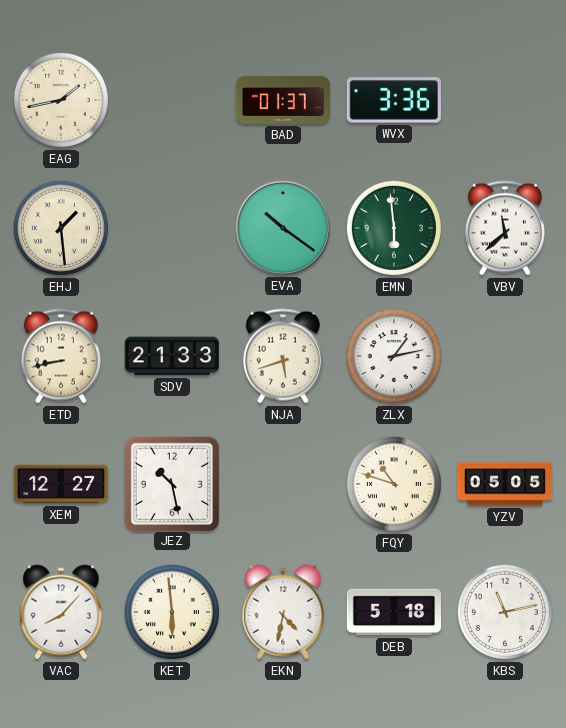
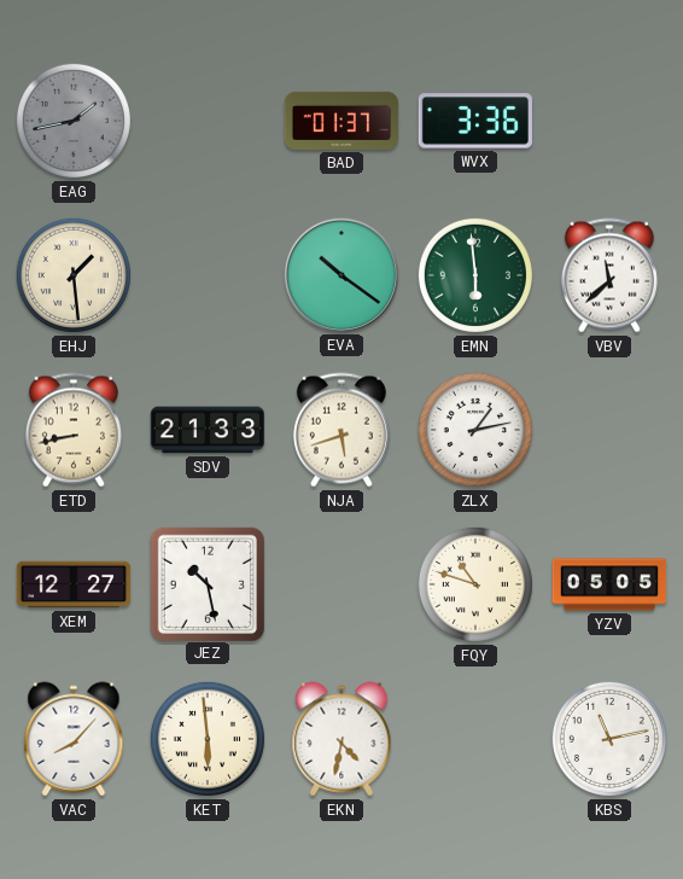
EAG dial: cream -> grey (74, 121)
DEB: 5:18 -> none (394, 612)
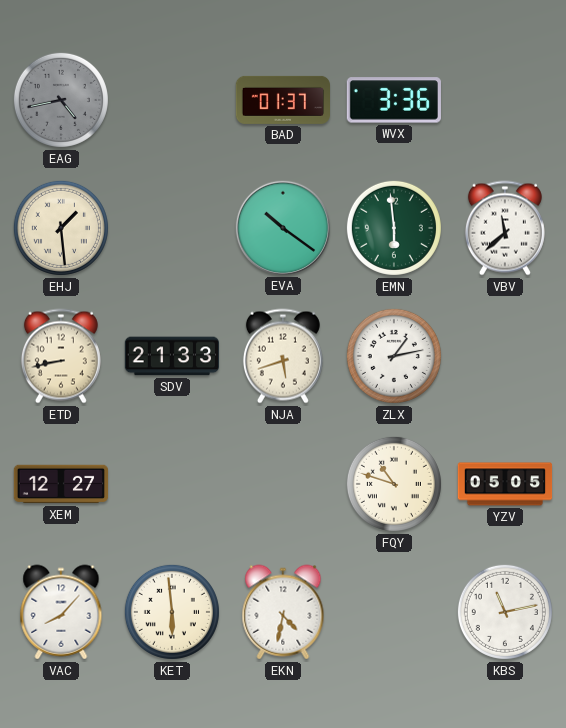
EAG: 1:43 -> 4:43 (61, 100)
JEZ: 10:28 -> none (206, 583)
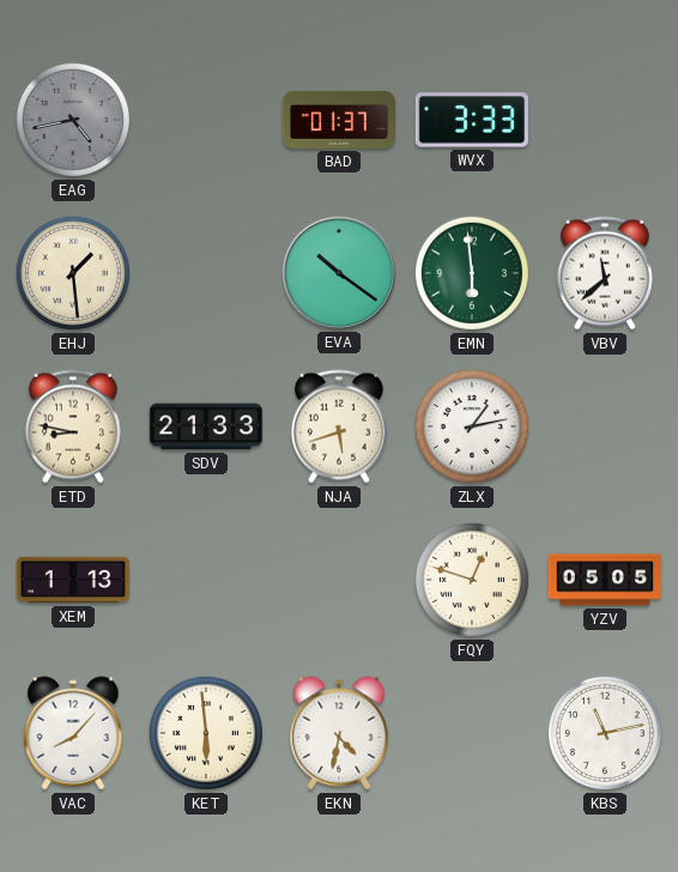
WVX: 3:36 -> 3:33 (472, 120)
ETD: 8:43 -> 8:47 (73, 426)
XEM: 12:27 -> 1:13 (73, 580)
FQY: 10:48 -> 12:48 (472, 580)
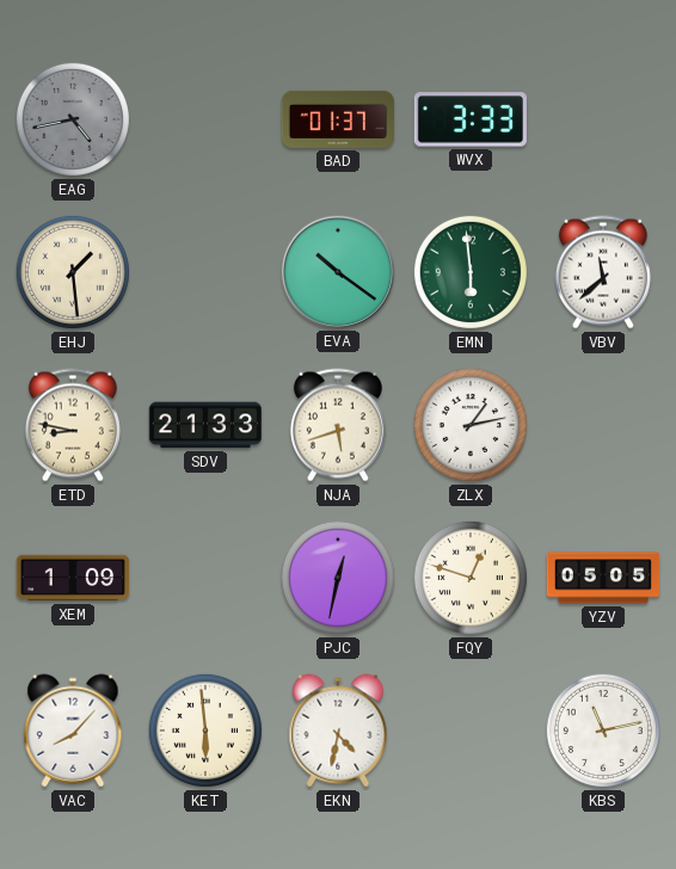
XEM: 1:13 -> 1:09 (73, 578)
PJC: none -> 12:32 (338, 578)
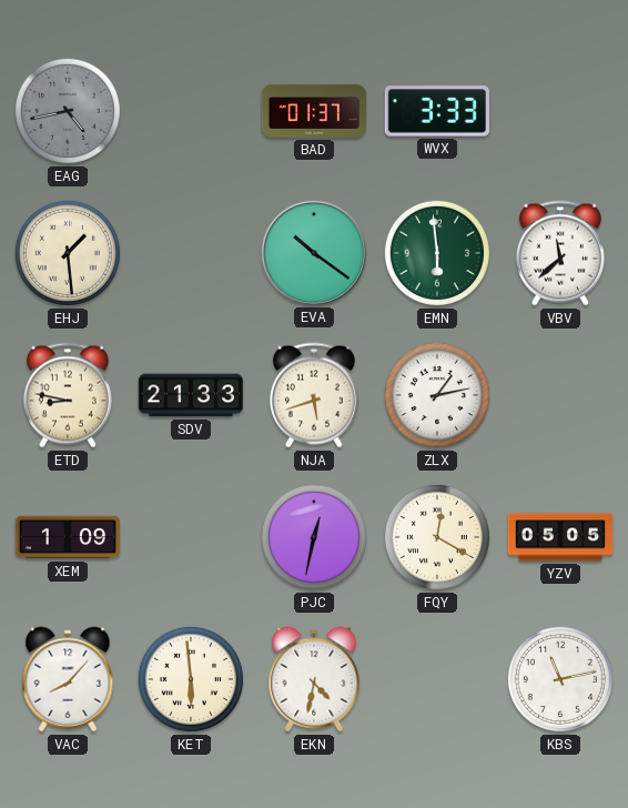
FQY: 12:48 -> 12:20 (437, 537)
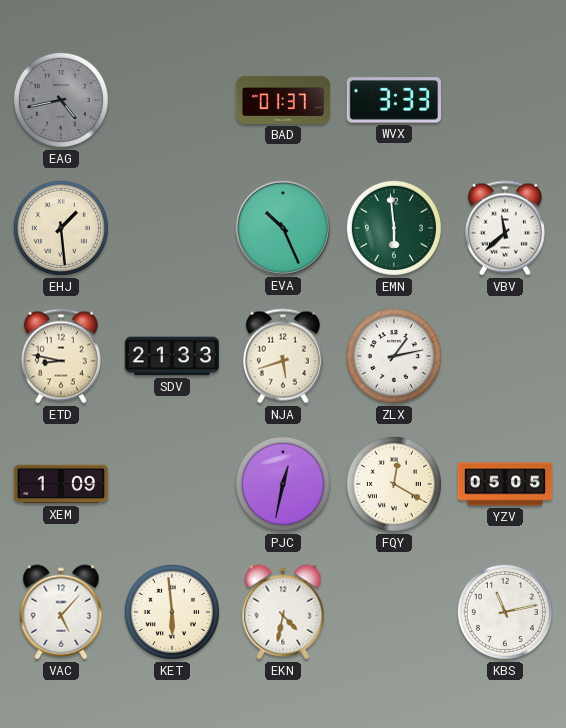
EVA: 10:21 -> 10:26 (282, 227)
VAC: 8:07 -> 5:07 (61, 612)
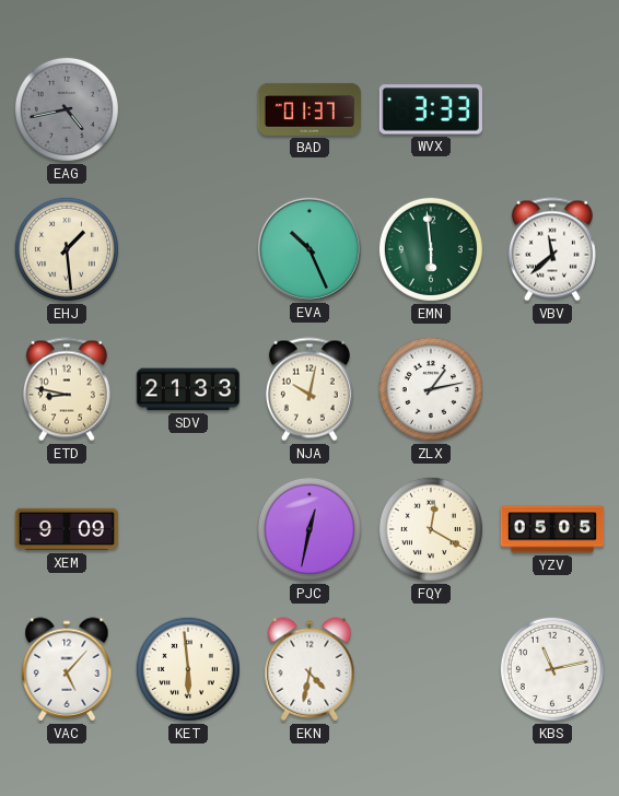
NJA: 5:42 -> 10:02 (309, 389)
XEM: 1:09 -> 9:09 (67, 529)
